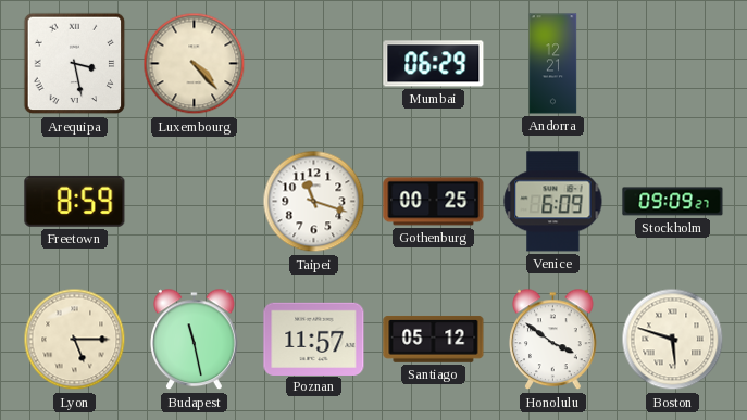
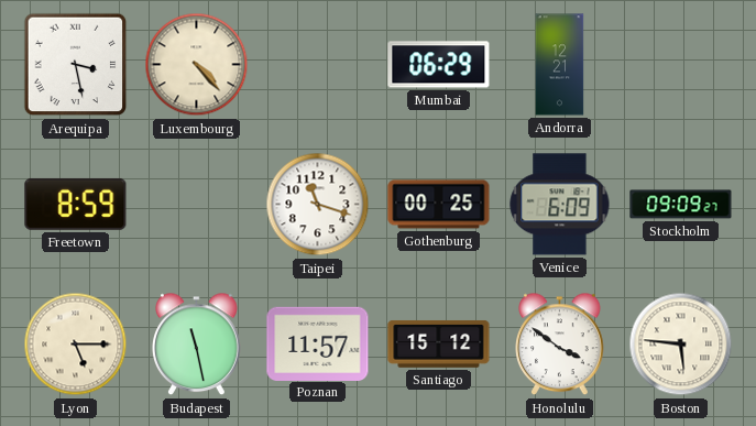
Santiago: 05:12 -> 15:12 (439, 345)
Boston: 5:48 -> 5:46 (681, 345)
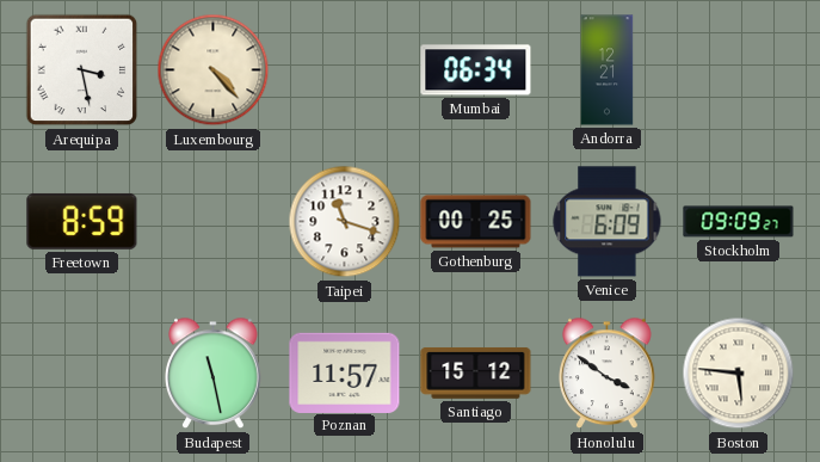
Mumbai: 06:29 -> 06:34 (476, 70)
Lyon: 5:15 -> none (76, 345)
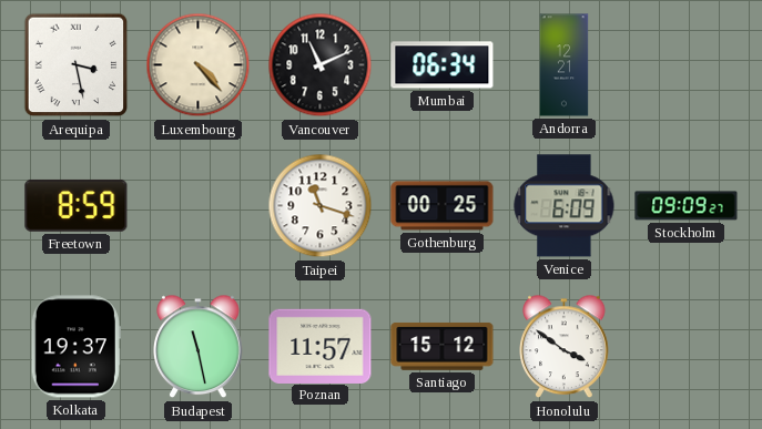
Vancouver: none -> 11:11 (321, 65)
Kolkata: none -> 19:37 (75, 347)
Boston: 5:46 -> none (739, 374)
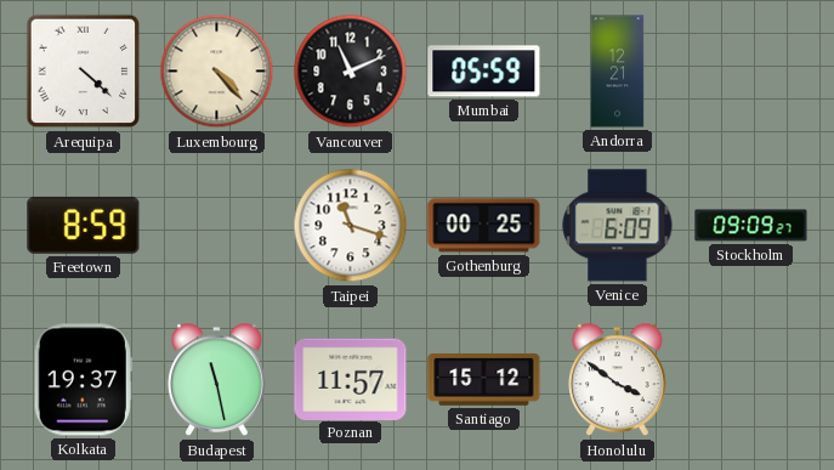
Arequipa: 3:28 -> 4:22 (84, 72)
Mumbai: 06:34 -> 05:59 (484, 72)
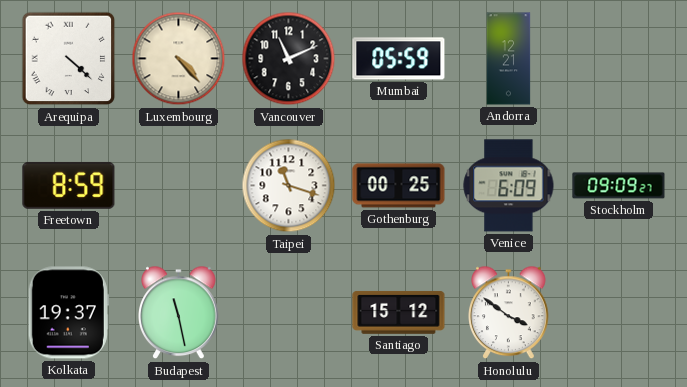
Poznan: 11:57 -> none (351, 379)
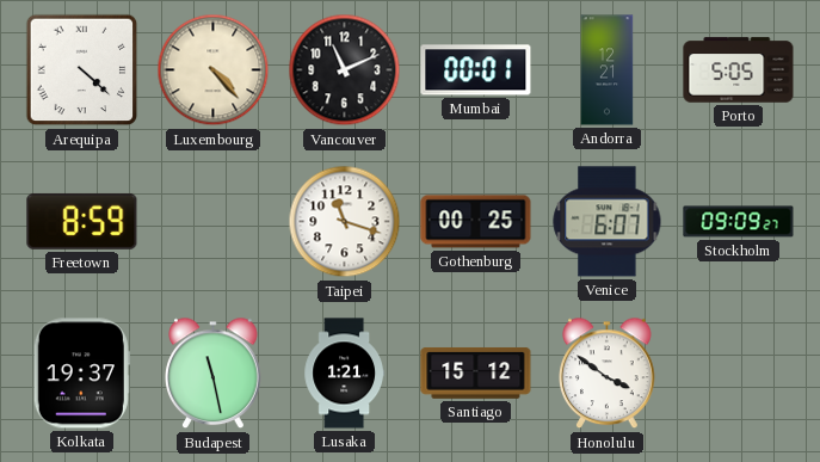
Mumbai: 05:59 -> 00:01 (476, 70)
Porto: none -> 5:05 (739, 70)
Venice: 6:09 -> 6:07 (608, 222)
Lusaka: none -> 1:21 (344, 374)
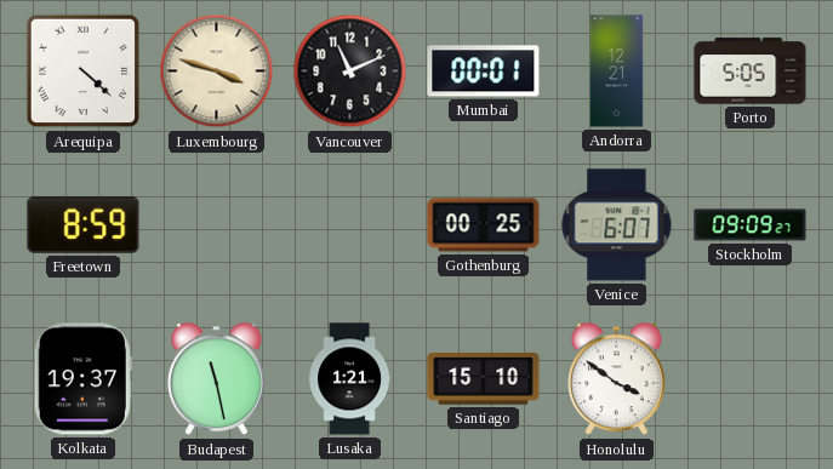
Luxembourg: 4:23 -> 3:48 (217, 72)
Taipei: 11:18 -> none (345, 222)
Santiago: 15:12 -> 15:10 (484, 379)
